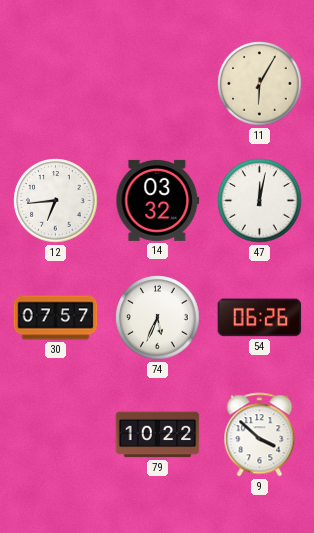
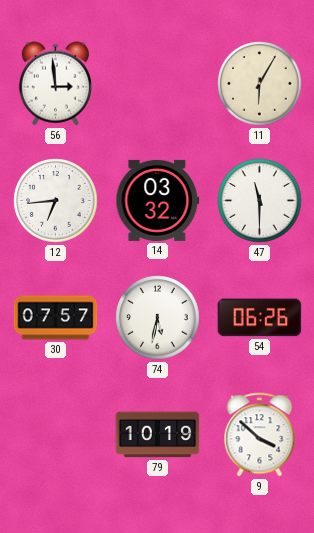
56: none -> 2:59 (55, 84)
47: 12:02 -> 11:30 (260, 201)
74: 5:34 -> 5:32 (158, 318)
79: 10:22 -> 10:19 (158, 435)
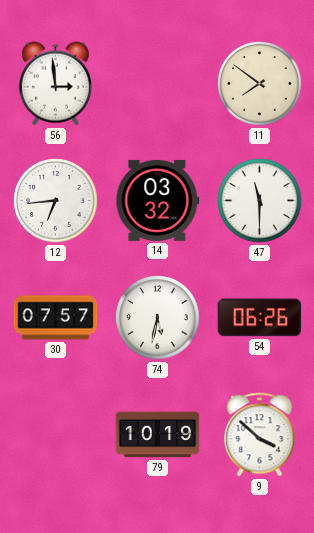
11: 6:05 -> 7:51 (260, 84)
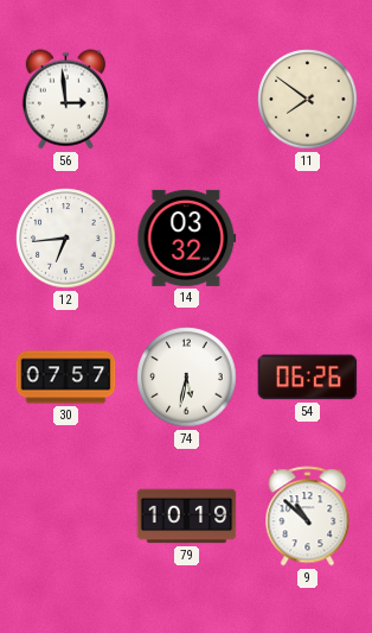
47: 11:30 -> none (260, 201)
9: 3:52 -> 10:52 (308, 517)
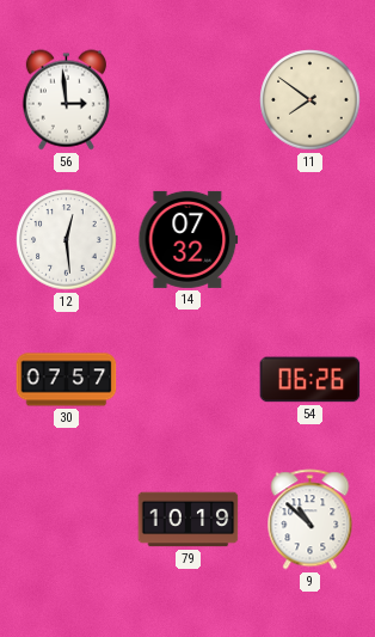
12: 6:44 -> 12:29 (67, 240)
14: 03:32 -> 07:32 (189, 239)
74: 5:32 -> none (187, 378)
